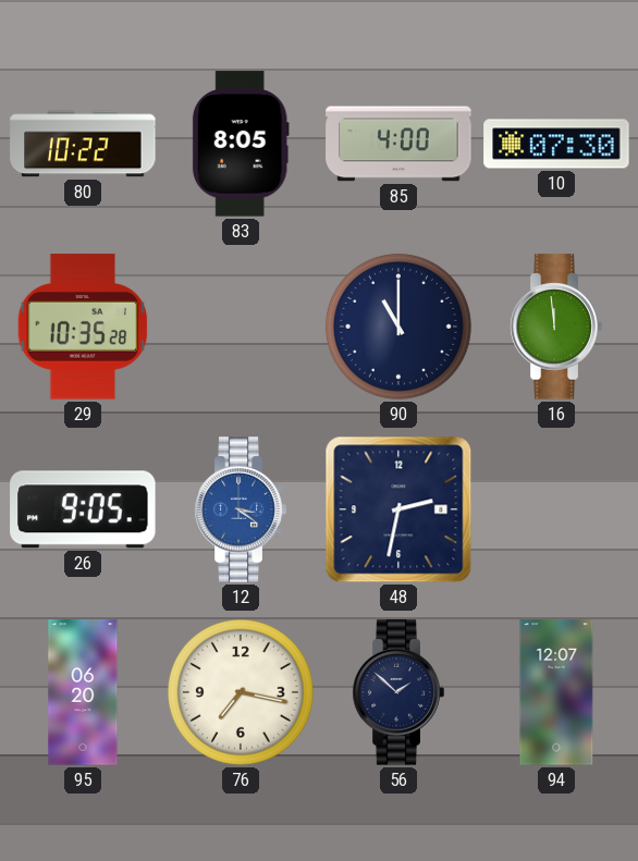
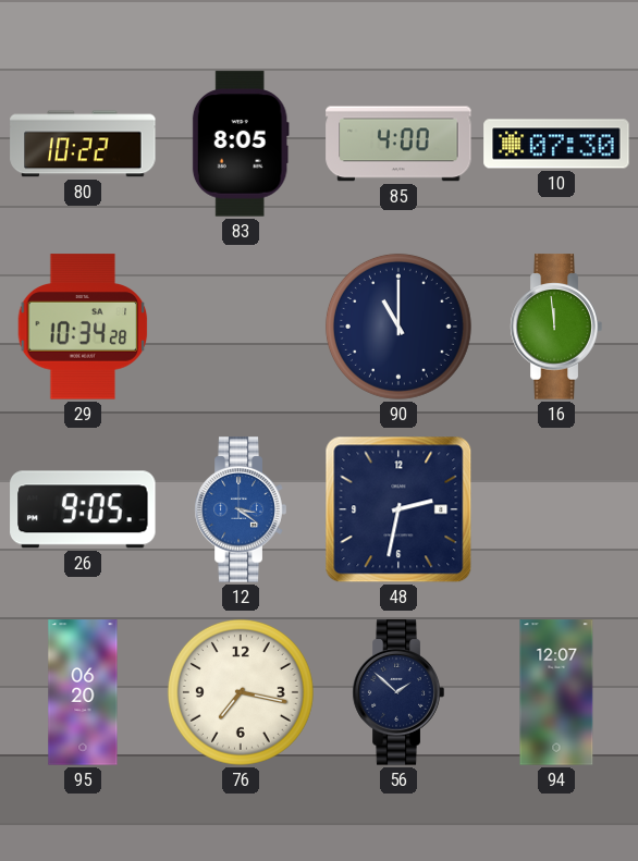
29: 10:35 -> 10:34 (83, 327)
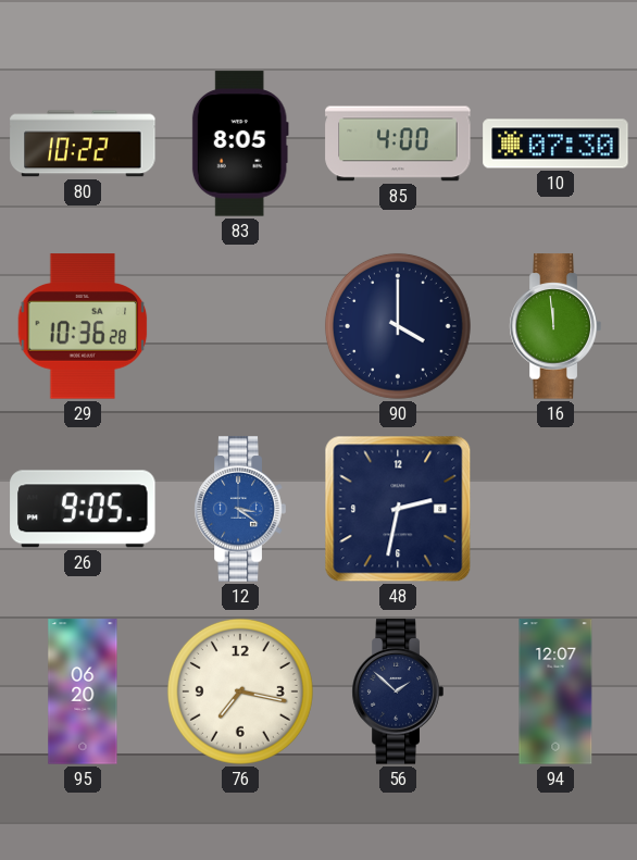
29: 10:34 -> 10:36 (83, 326)
90: 11:00 -> 4:00 (398, 326)
